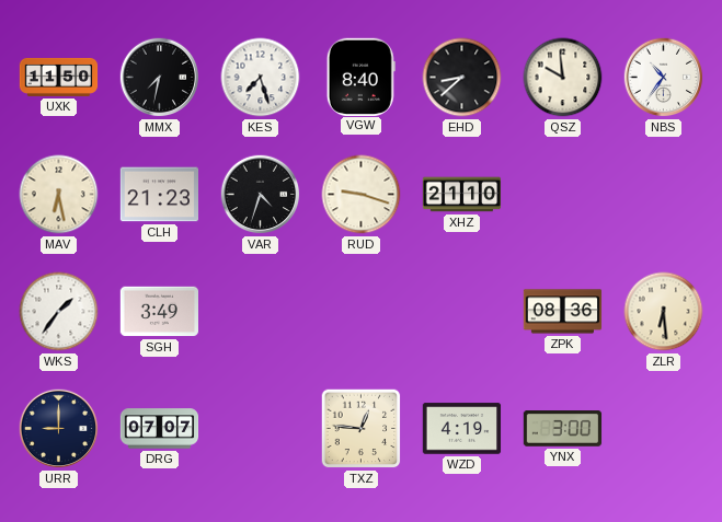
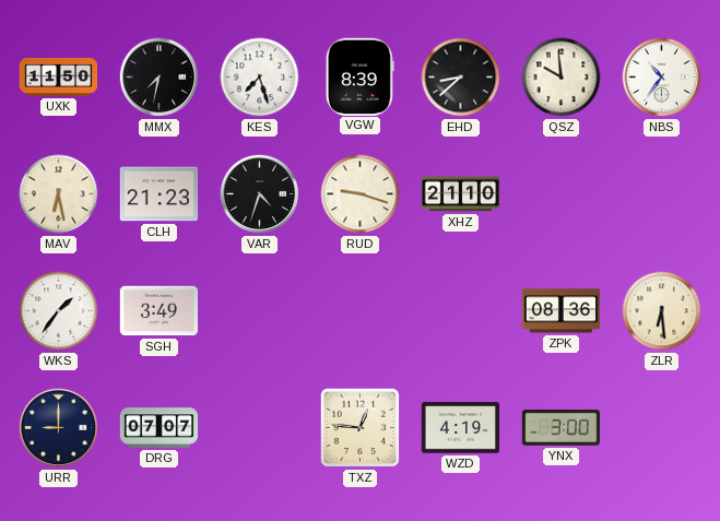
VGW: 8:40 -> 8:39 (359, 76)
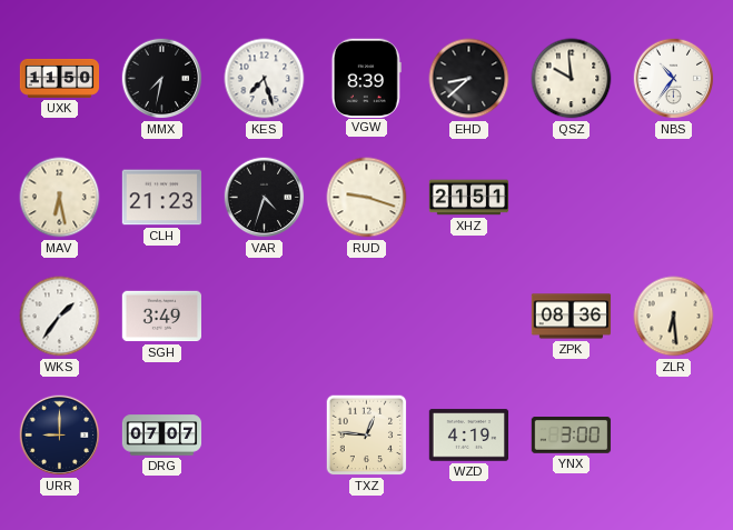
XHZ: 21:10 -> 21:51 (469, 198)
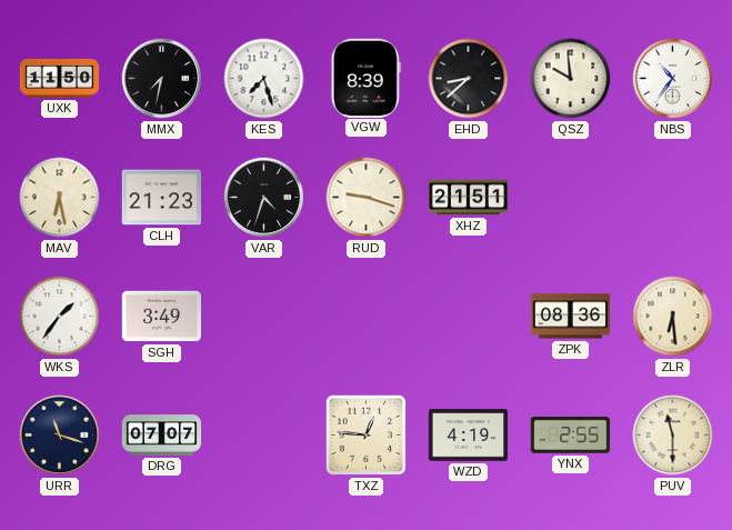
URR: 9:00 -> 11:18 (60, 436)
YNX: 3:00 -> 2:55 (571, 436)
PUV: none -> 11:30 (673, 436)
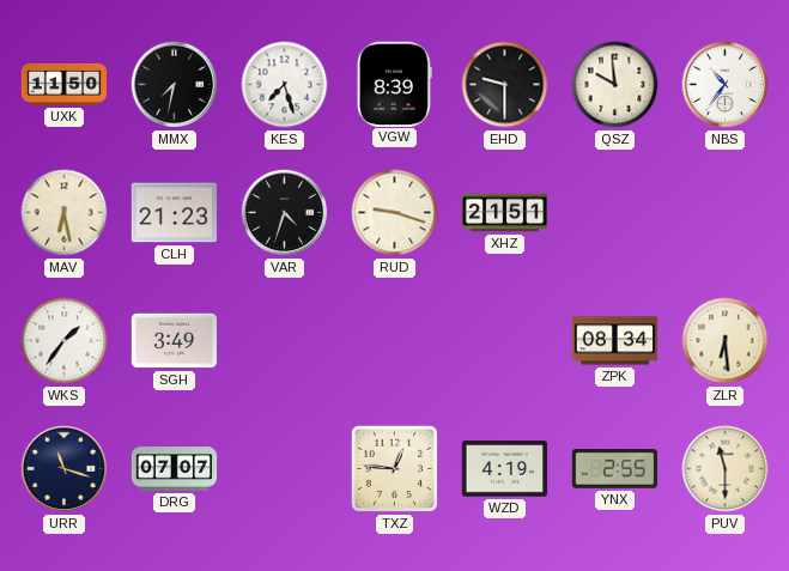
EHD: 8:38 -> 9:30 (505, 85)
ZPK: 08:36 -> 08:34 (615, 341)
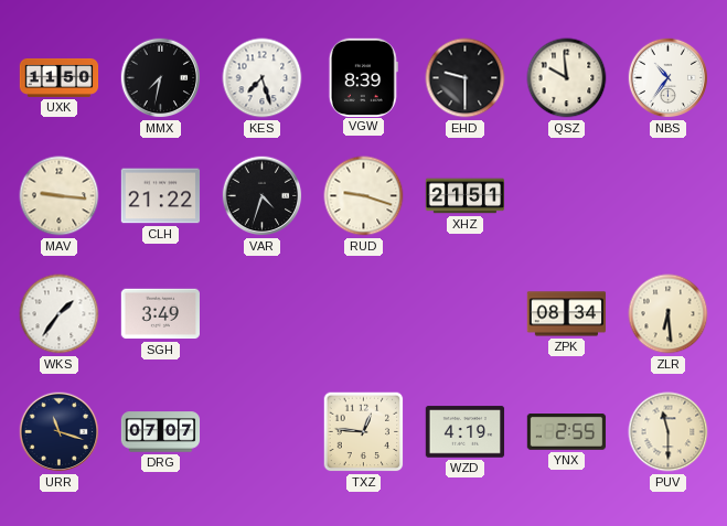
MAV: 6:28 -> 9:16 (60, 196)
CLH: 21:23 -> 21:22 (161, 196)
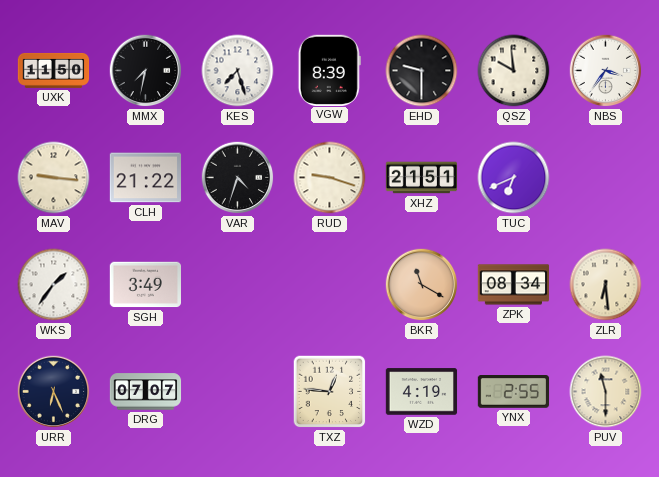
NBS: 10:36 -> 3:36 (606, 71)
TUC: none -> 6:41 (514, 178)
BKR: none -> 11:20 (422, 285)
URR: 11:18 -> 6:26 (54, 392)
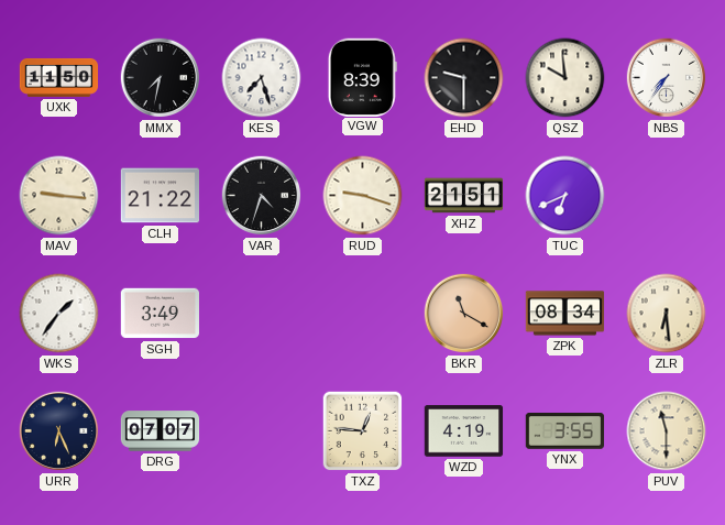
NBS: 3:36 -> 7:36 (667, 78)
YNX: 2:55 -> 3:55 (565, 431)
